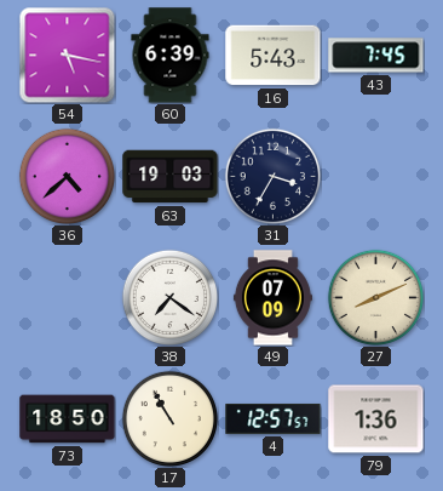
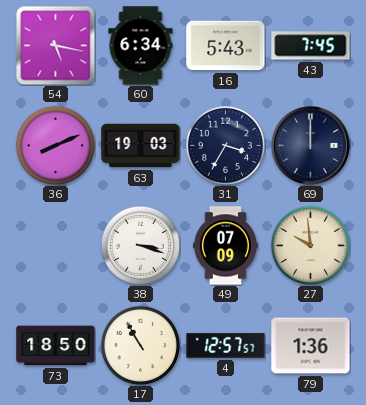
60: 6:39 -> 6:34 (141, 46)
36: 4:38 -> 8:11 (55, 145)
69: none -> 12:00 (310, 145)
38: 7:21 -> 3:18 (140, 245)
27: 8:11 -> 9:59 (310, 245)
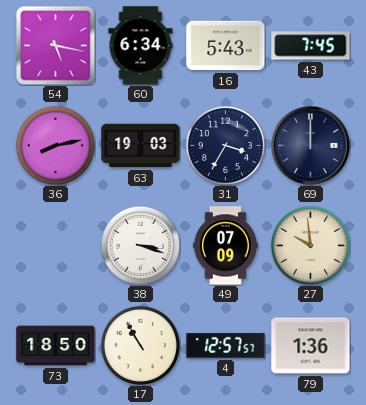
36: 8:11 -> 8:13 (55, 145)
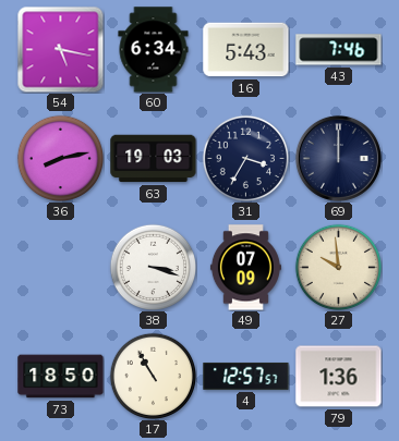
43: 7:45 -> 7:46 (339, 50)
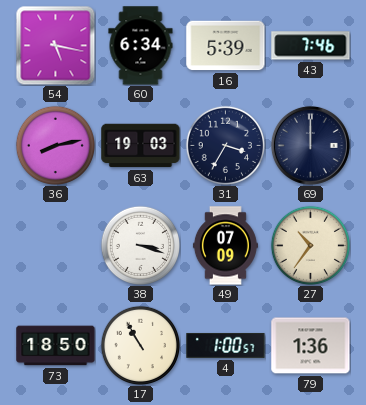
16: 5:43 -> 5:39 (226, 46)
27: 9:59 -> 10:36 (310, 245)
4: 12:57 -> 1:00 (226, 345)
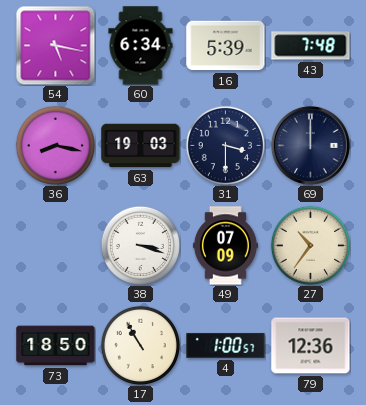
43: 7:46 -> 7:48 (311, 46)
36: 8:13 -> 8:17 (55, 145)
31: 3:35 -> 3:30 (225, 145)
79: 1:36 -> 12:36 (311, 346)
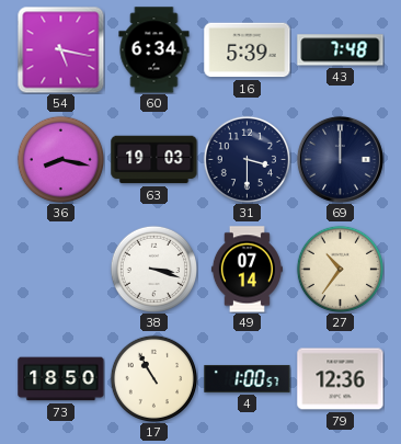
49: 07:09 -> 07:14 (247, 270)
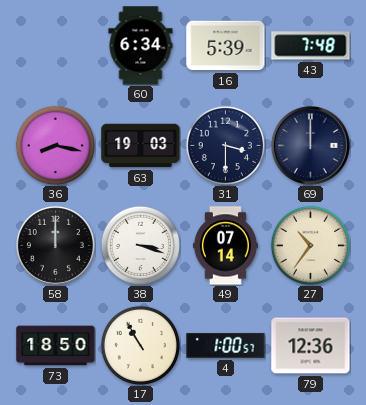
54: 5:17 -> none (60, 49)
58: none -> 12:00 (55, 245)
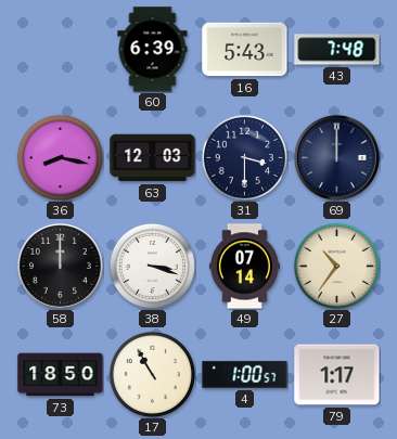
60: 6:34 -> 6:39 (153, 50)
16: 5:39 -> 5:43 (245, 50)
63: 19:03 -> 12:03 (153, 158)
79: 12:36 -> 1:17 (337, 375)
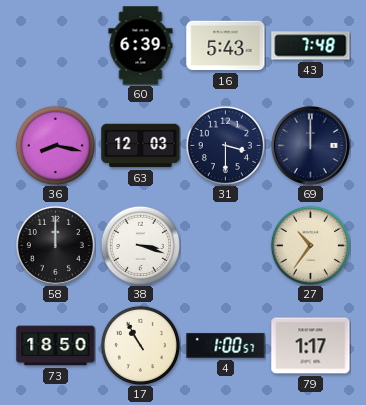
49: 07:14 -> none (244, 267)
